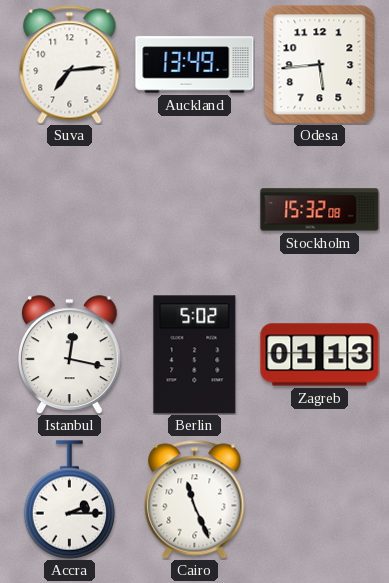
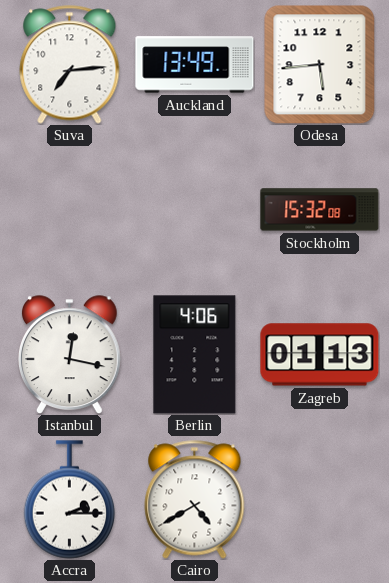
Berlin: 5:02 -> 4:06 (195, 355)
Cairo: 11:26 -> 4:40 (195, 500)
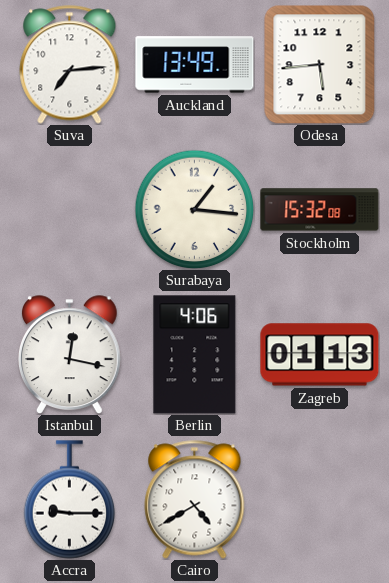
Surabaya: none -> 1:16 (194, 209)
Accra: 2:15 -> 9:15 (70, 500)
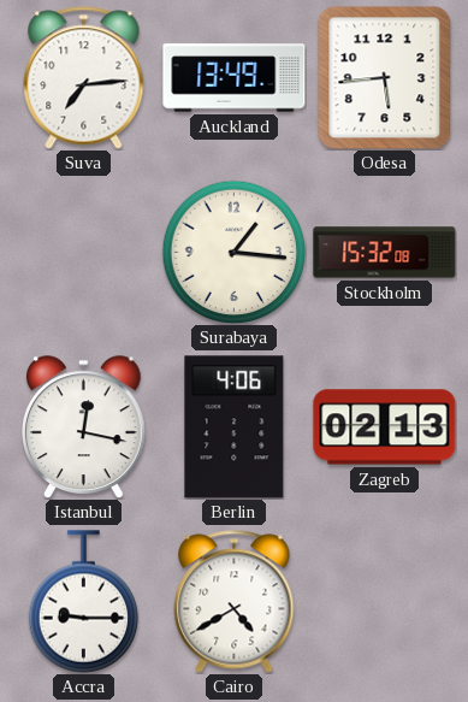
Zagreb: 01:13 -> 02:13 (385, 427)
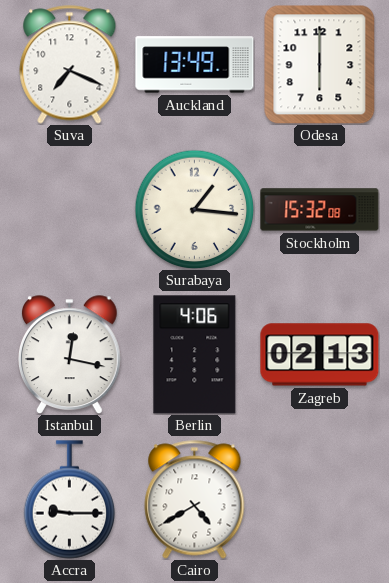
Suva: 7:14 -> 7:19 (70, 65)
Odesa: 5:44 -> 6:00 (320, 64)
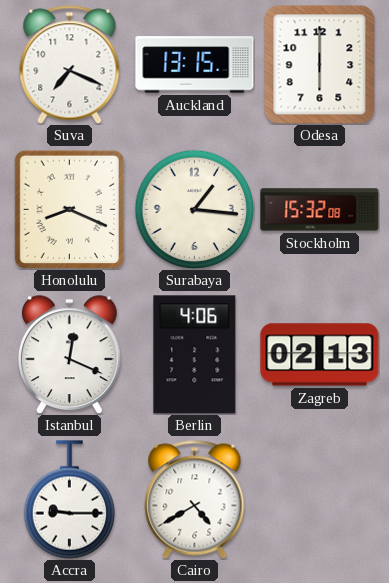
Auckland: 13:49 -> 13:15 (195, 65)
Honolulu: none -> 8:19 (69, 209)
Istanbul: 12:17 -> 12:19 (70, 354)
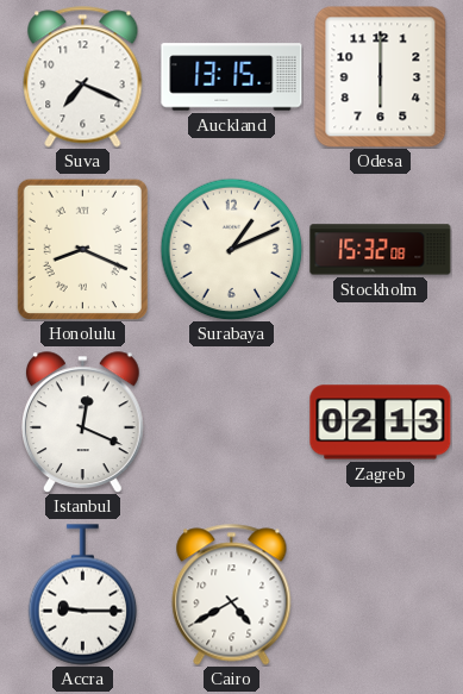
Surabaya: 1:16 -> 1:11 (231, 249)
Berlin: 4:06 -> none (195, 355)
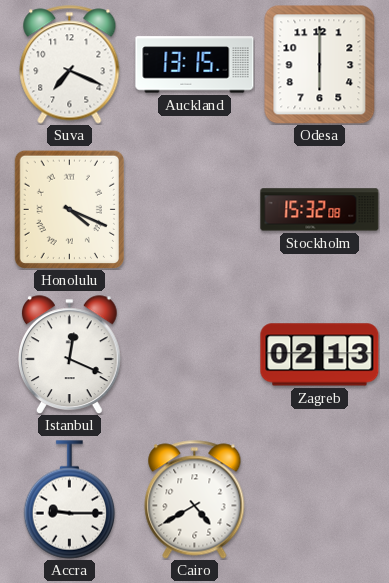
Honolulu: 8:19 -> 4:19 (69, 209)
Surabaya: 1:11 -> none (231, 249)
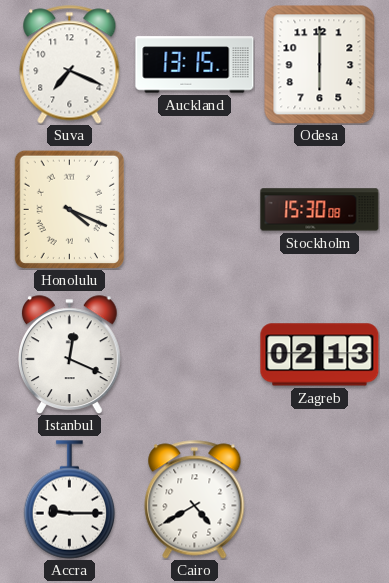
Stockholm: 15:32 -> 15:30 (320, 210)
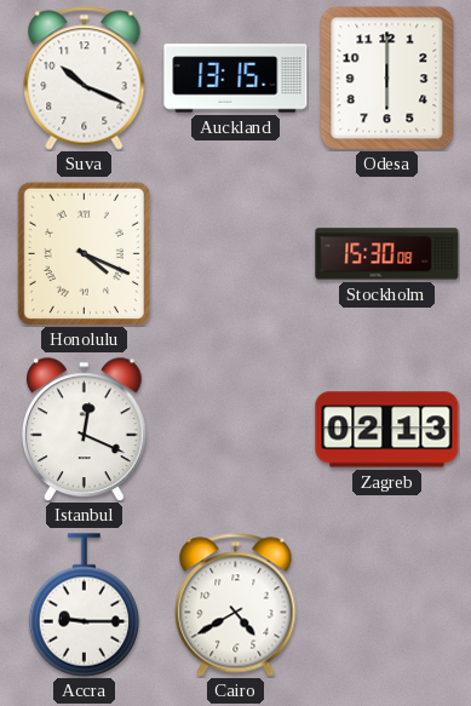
Suva: 7:19 -> 10:19 (85, 79)
